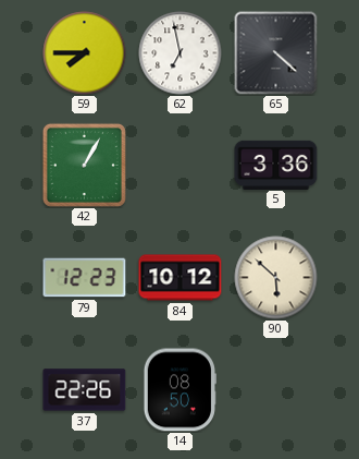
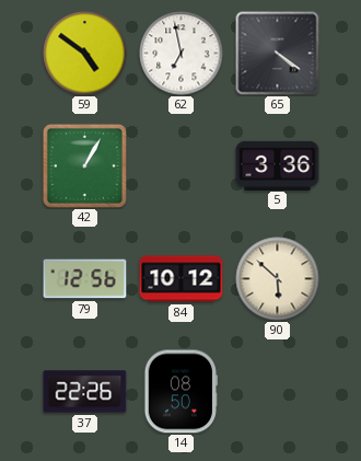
59: 7:45 -> 4:51 (85, 54)
65: 4:22 -> 4:21 (278, 54)
79: 12:23 -> 12:56 (85, 279)
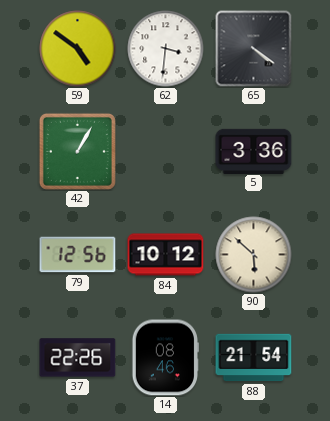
62: 6:58 -> 3:31 (166, 49)
14: 08:50 -> 08:46 (165, 358)
88: none -> 21:54 (254, 358)
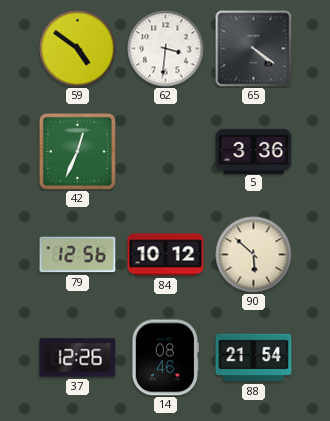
42: 1:05 -> 12:34 (77, 151)
37: 22:26 -> 12:26 (78, 358)
